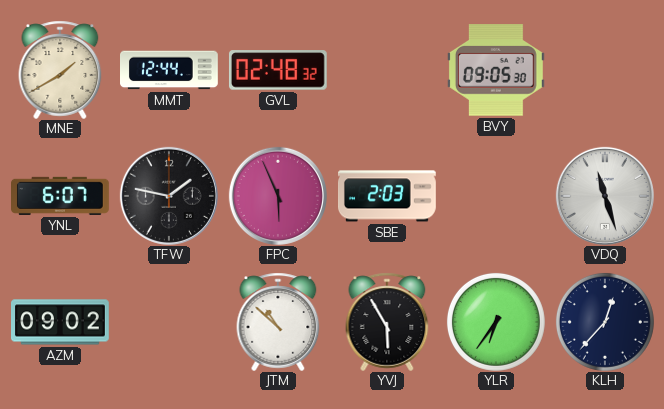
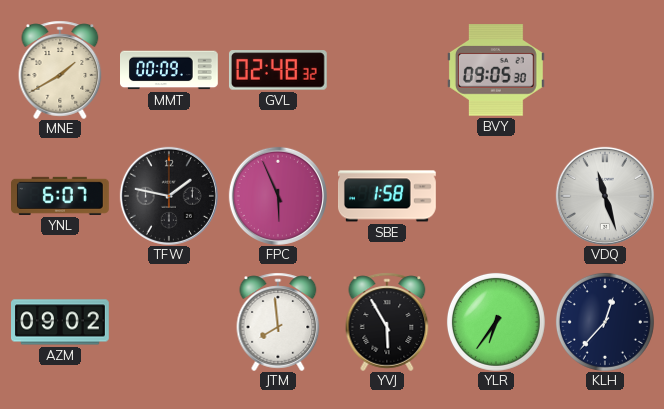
MMT: 12:44 -> 00:09 (170, 70)
SBE: 2:03 -> 1:58 (388, 196)
JTM: 10:52 -> 7:59 (278, 322)
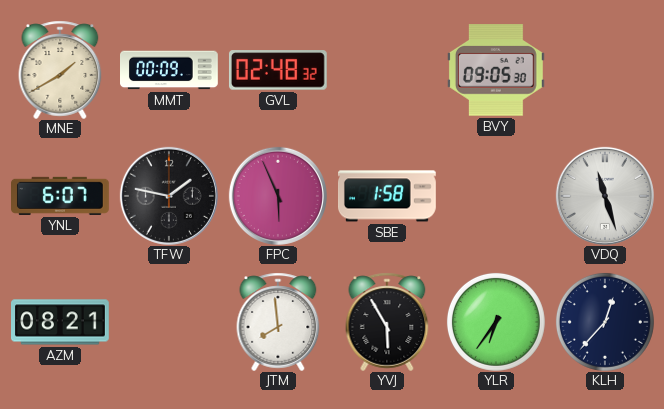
AZM: 09:02 -> 08:21 (61, 322)
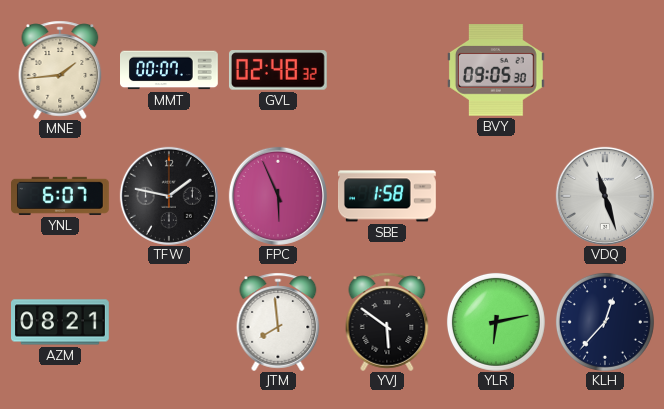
MNE: 1:40 -> 1:44 (60, 70)
MMT: 00:09 -> 00:07 (170, 70)
YVJ: 5:55 -> 5:51 (387, 322)
YLR: 6:36 -> 6:13 (496, 322)
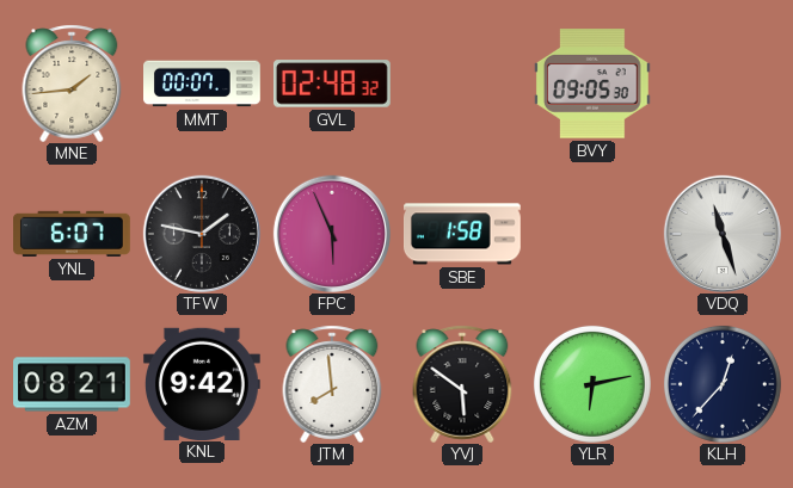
KNL: none -> 9:42 (202, 383)
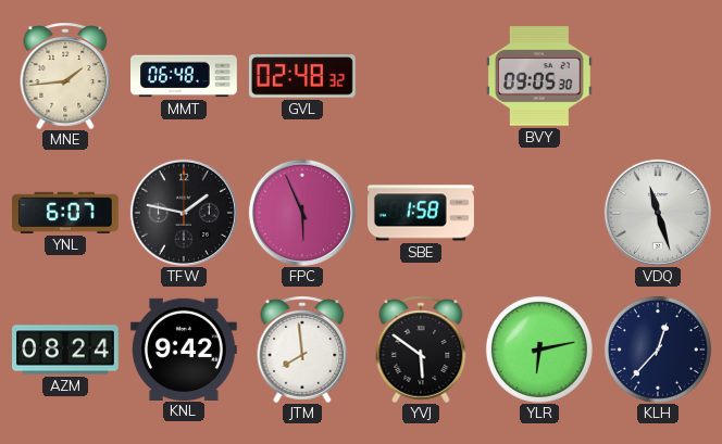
MMT: 00:07 -> 06:48 (185, 76)
AZM: 08:21 -> 08:24 (66, 350)
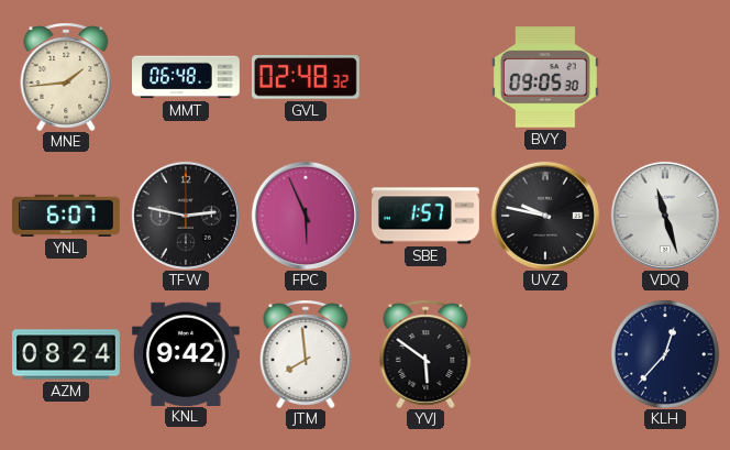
TFW: 1:47 -> 2:47 (186, 216)
SBE: 1:58 -> 1:57 (427, 216)
UVZ: none -> 9:47 (545, 216)
YLR: 6:13 -> none (539, 350)
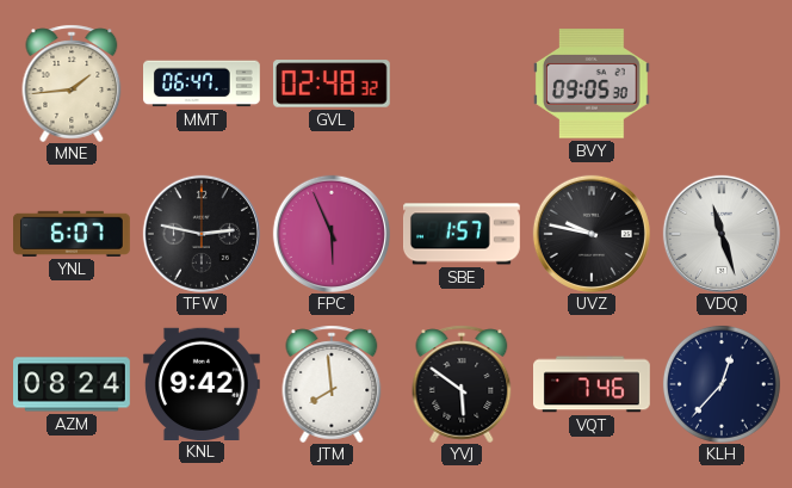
MMT: 06:48 -> 06:47 (203, 84)
VQT: none -> 7:46 (593, 384)
